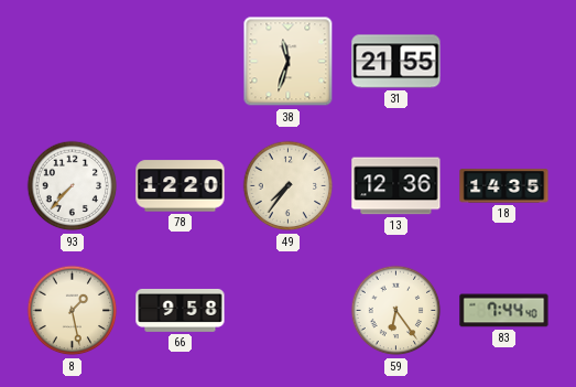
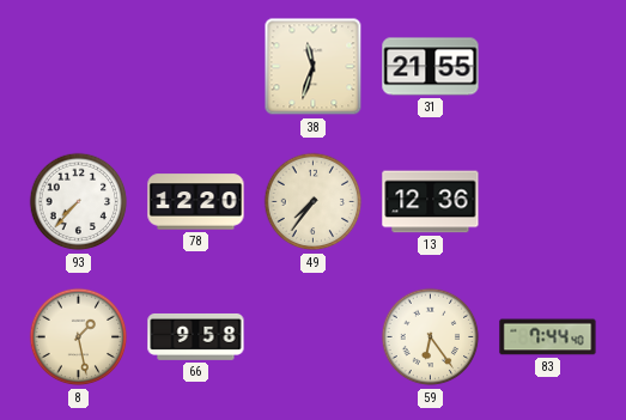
18: 14:35 -> none (504, 186)
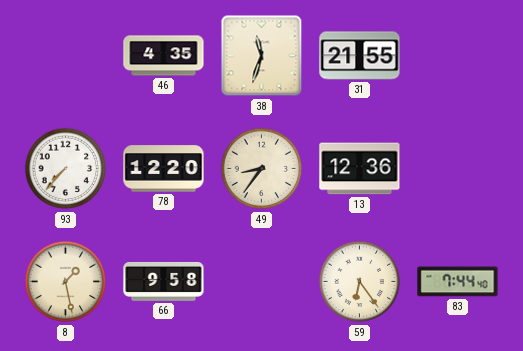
46: none -> 4:35 (164, 56)
49: 7:36 -> 8:36 (262, 169)
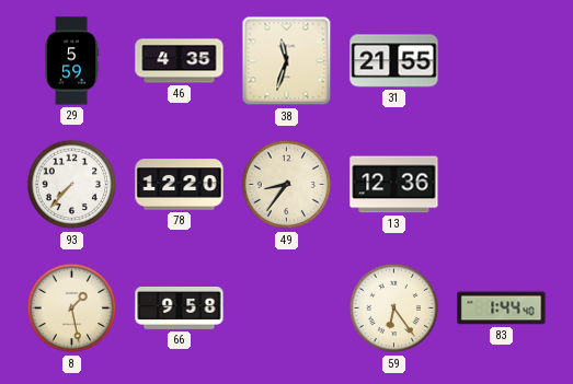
29: none -> 5:59 (72, 61)
83: 7:44 -> 1:44 (502, 309)
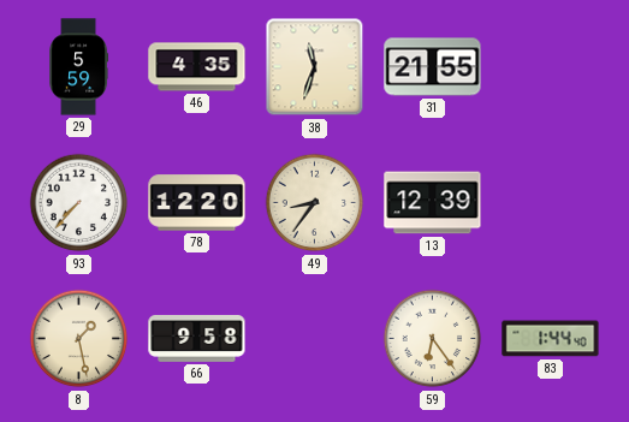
13: 12:36 -> 12:39 (433, 203)
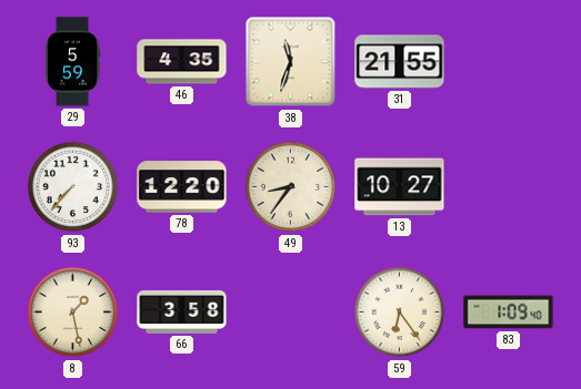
13: 12:39 -> 10:27 (400, 187)
66: 9:58 -> 3:58 (182, 311)
83: 1:44 -> 1:09 (509, 313)
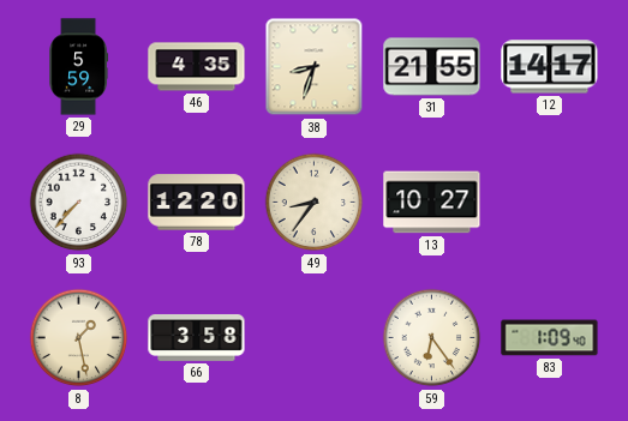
38: 11:33 -> 8:33 (315, 67)
12: none -> 14:17 (550, 67)
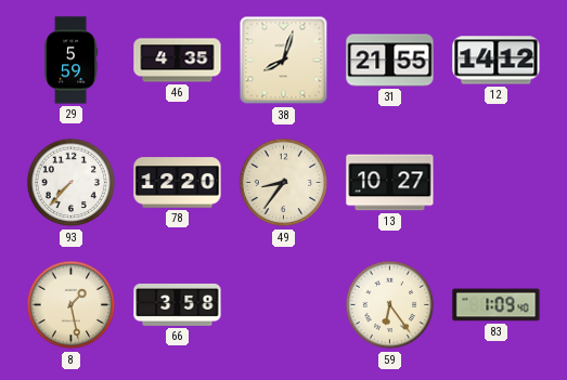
38: 8:33 -> 8:03 (284, 61)
12: 14:17 -> 14:12 (497, 61)
